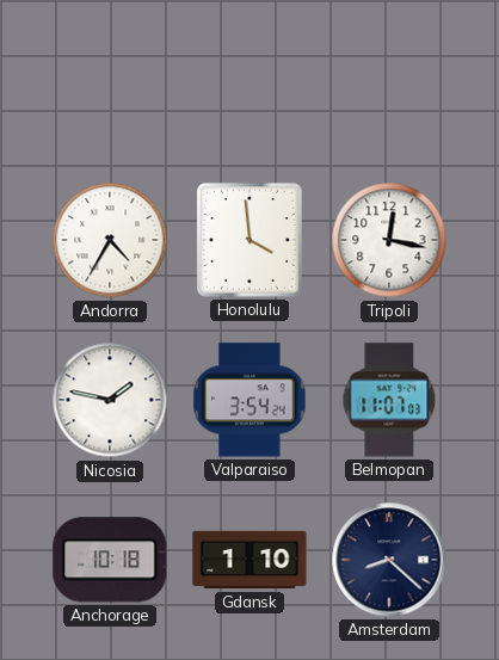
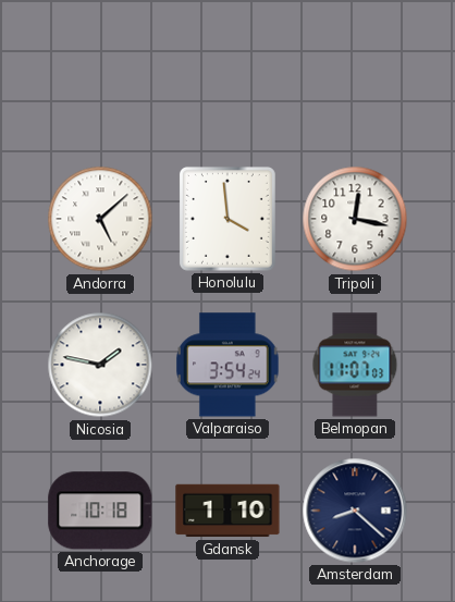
Andorra: 4:35 -> 5:08 (100, 219)
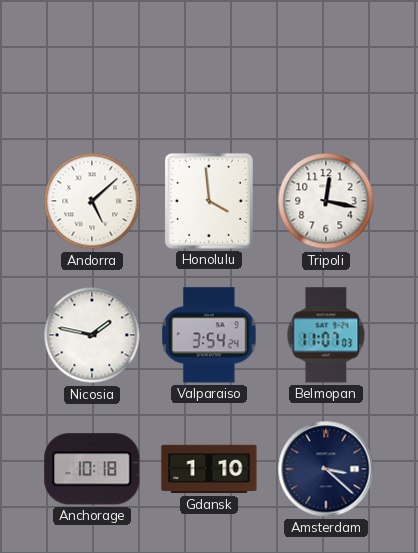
Amsterdam: 8:22 -> 3:22 (326, 469)
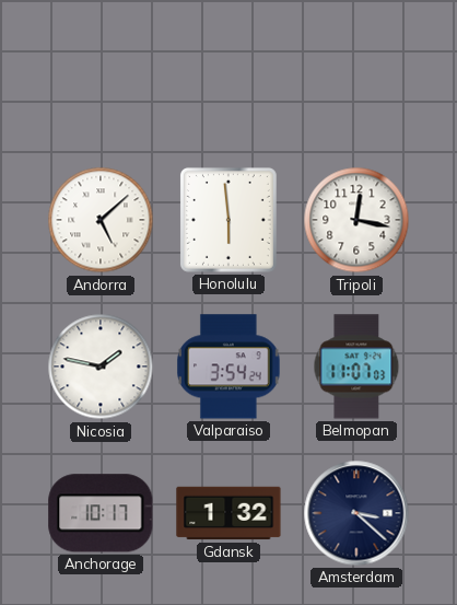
Honolulu: 3:59 -> 5:59 (228, 220)
Anchorage: 10:18 -> 10:17 (101, 513)
Gdansk: 1:10 -> 1:32 (228, 513)
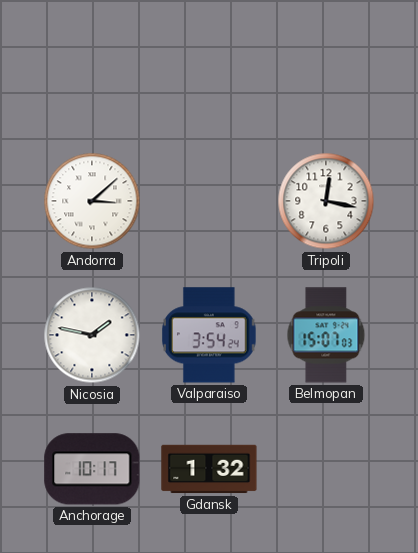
Andorra: 5:08 -> 3:08 (92, 201)
Honolulu: 5:59 -> none (228, 220)
Belmopan: 11:07 -> 15:07 (326, 335)
Amsterdam: 3:22 -> none (356, 513)
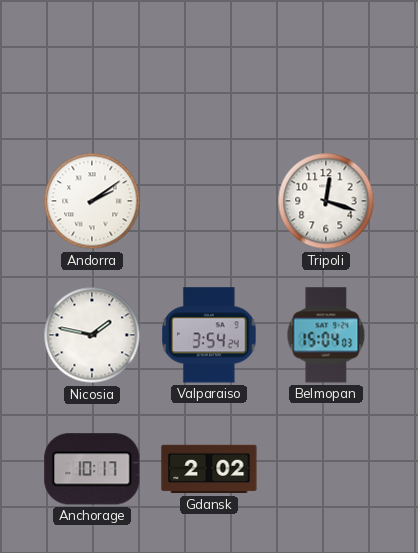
Andorra: 3:08 -> 2:09 (92, 201)
Tripoli: 12:17 -> 12:18 (326, 201)
Belmopan: 15:07 -> 15:04 (326, 335)
Gdansk: 1:32 -> 2:02 (209, 469)
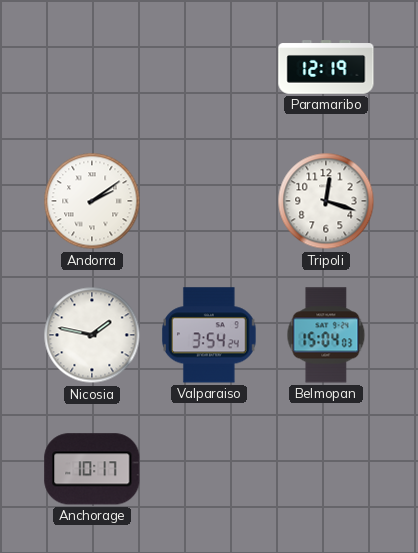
Paramaribo: none -> 12:19 (326, 67)
Gdansk: 2:02 -> none (209, 469)
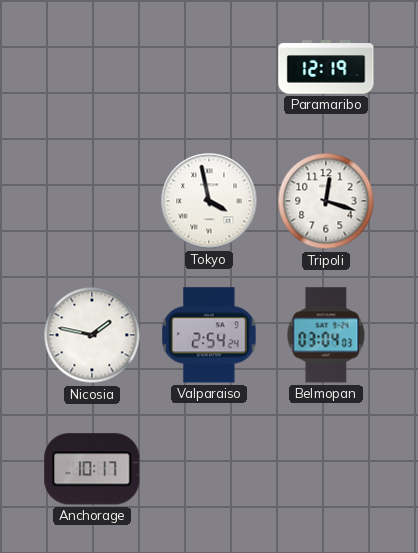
Andorra: 2:09 -> none (92, 201)
Tokyo: none -> 3:58 (209, 201)
Valparaiso: 3:54 -> 2:54 (210, 335)
Belmopan: 15:04 -> 03:04 (326, 335)
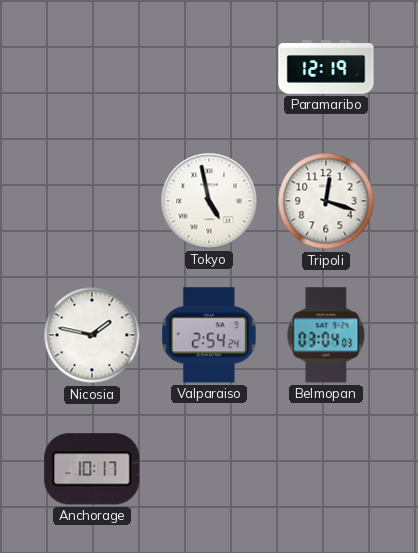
Tokyo: 3:58 -> 4:58 (209, 201)
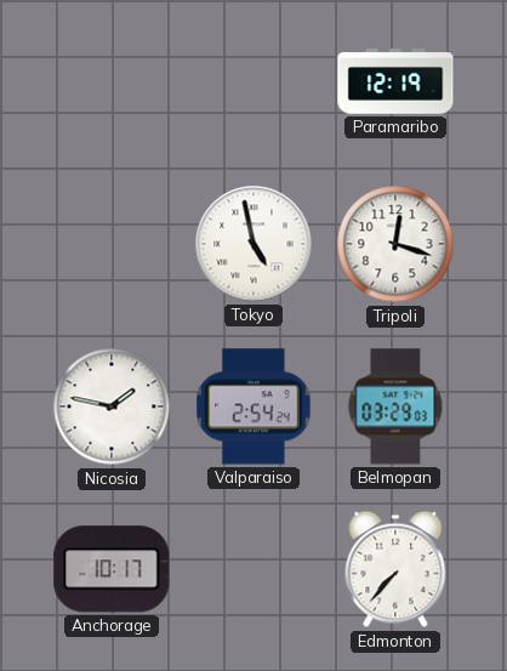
Belmopan: 03:04 -> 03:29 (395, 406)
Edmonton: none -> 7:37 (395, 569)
